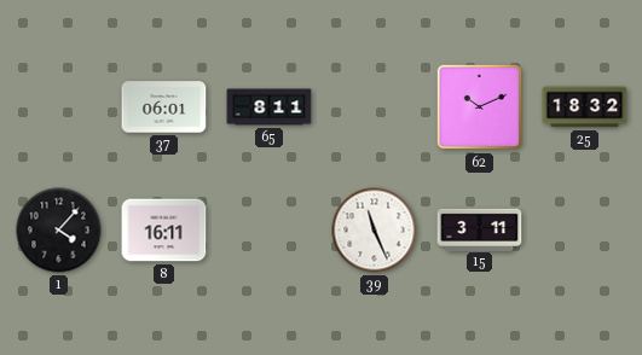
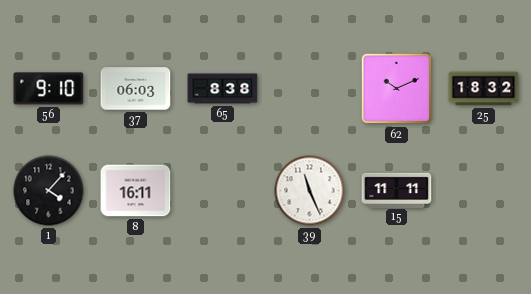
56: none -> 9:10 (49, 89)
37: 06:01 -> 06:03 (136, 89)
65: 8:11 -> 8:38 (223, 89)
15: 3:11 -> 11:11 (397, 190)
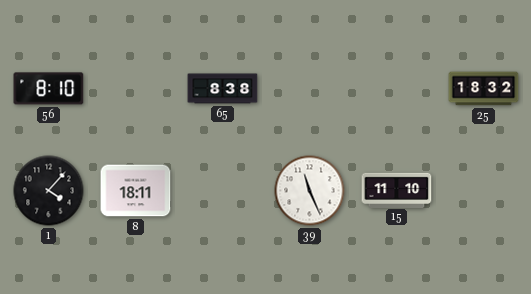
56: 9:10 -> 8:10 (49, 89)
37: 06:03 -> none (136, 89)
62: 10:11 -> none (397, 89)
8: 16:11 -> 18:11 (136, 191)
15: 11:11 -> 11:10 (397, 190)
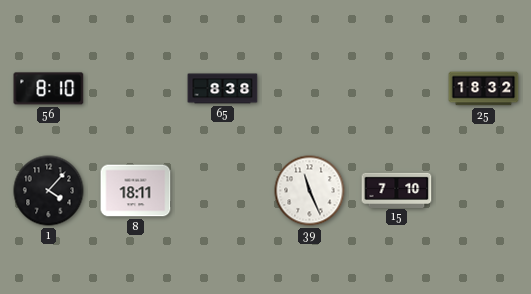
15: 11:10 -> 7:10 (397, 190)
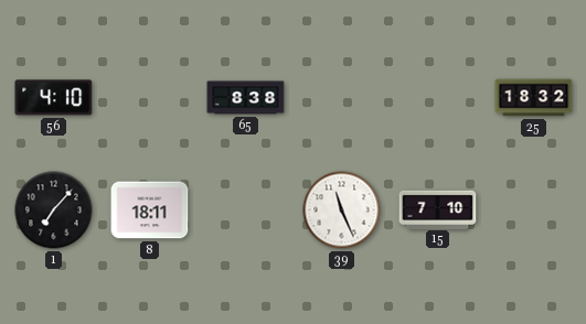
56: 8:10 -> 4:10 (54, 98)
1: 4:07 -> 7:07 (54, 210)
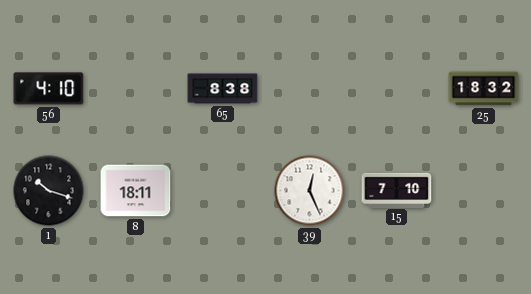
1: 7:07 -> 10:18 (49, 191)
39: 11:26 -> 12:26 (310, 191)
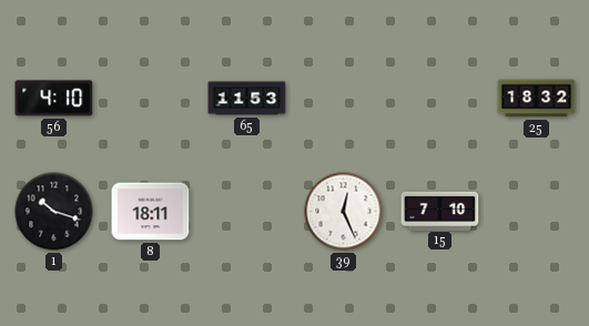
65: 8:38 -> 11:53 (247, 99)
